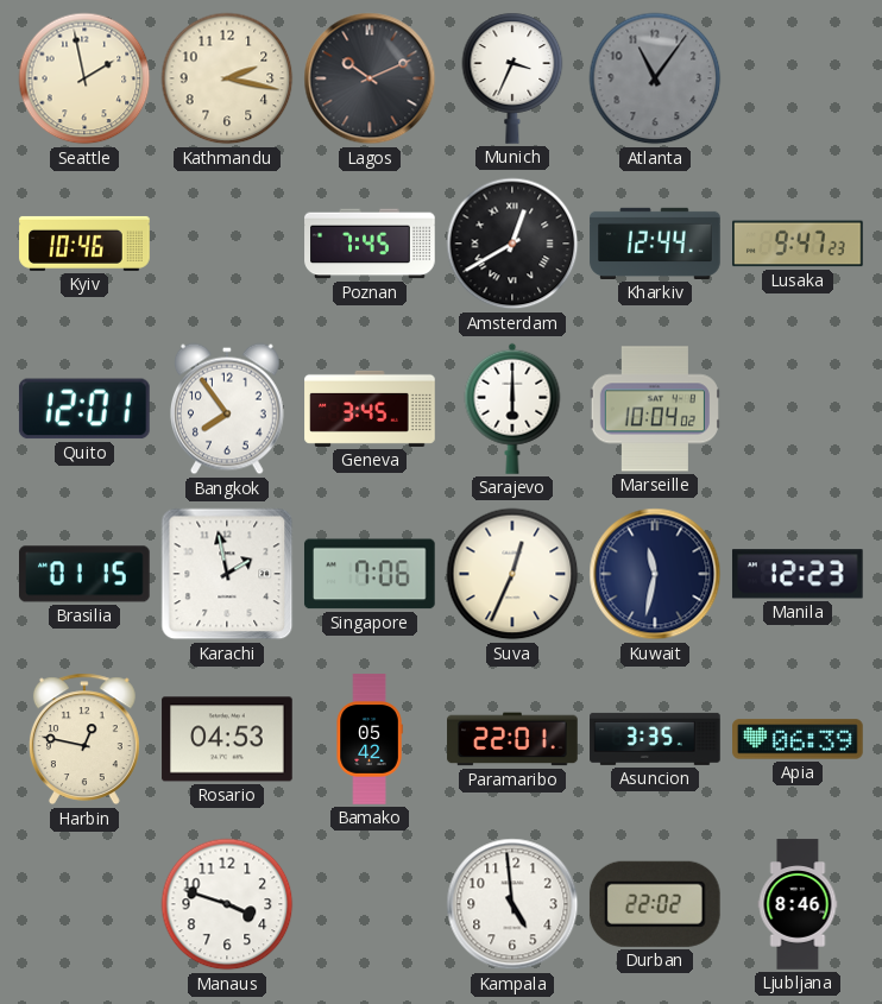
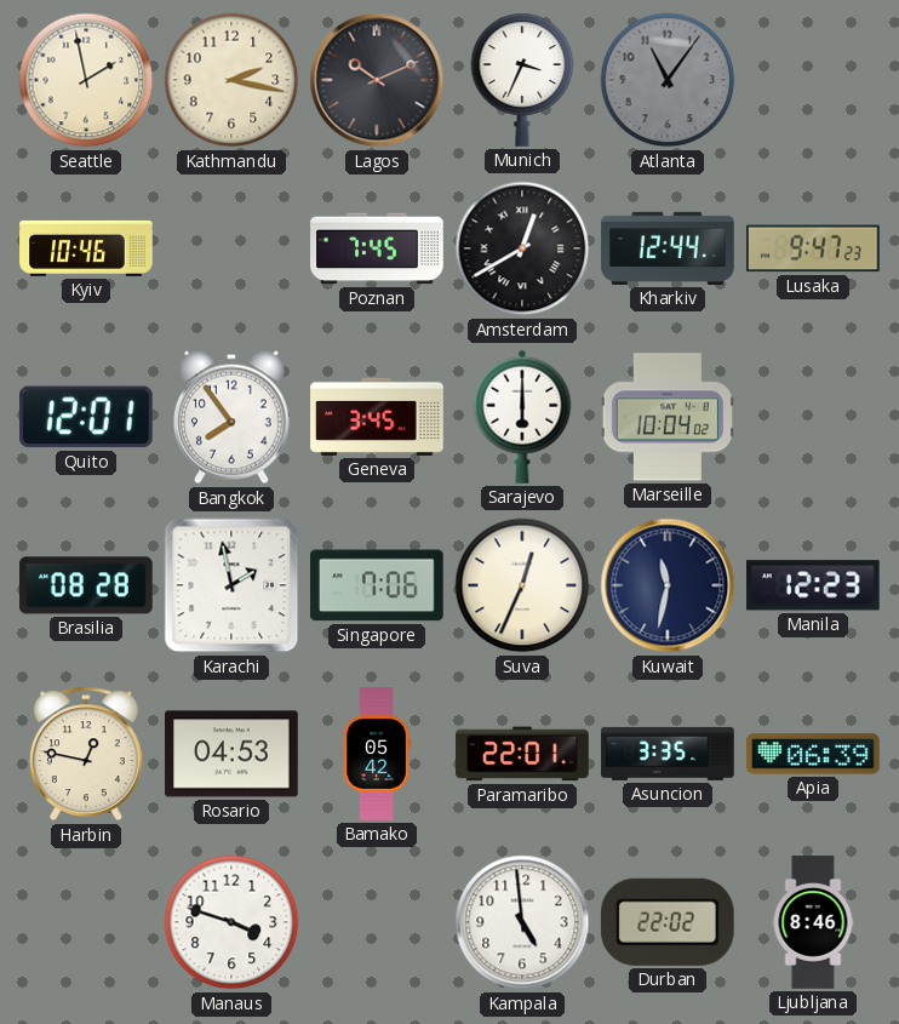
Brasilia: 01:15 -> 08:28 (86, 585)
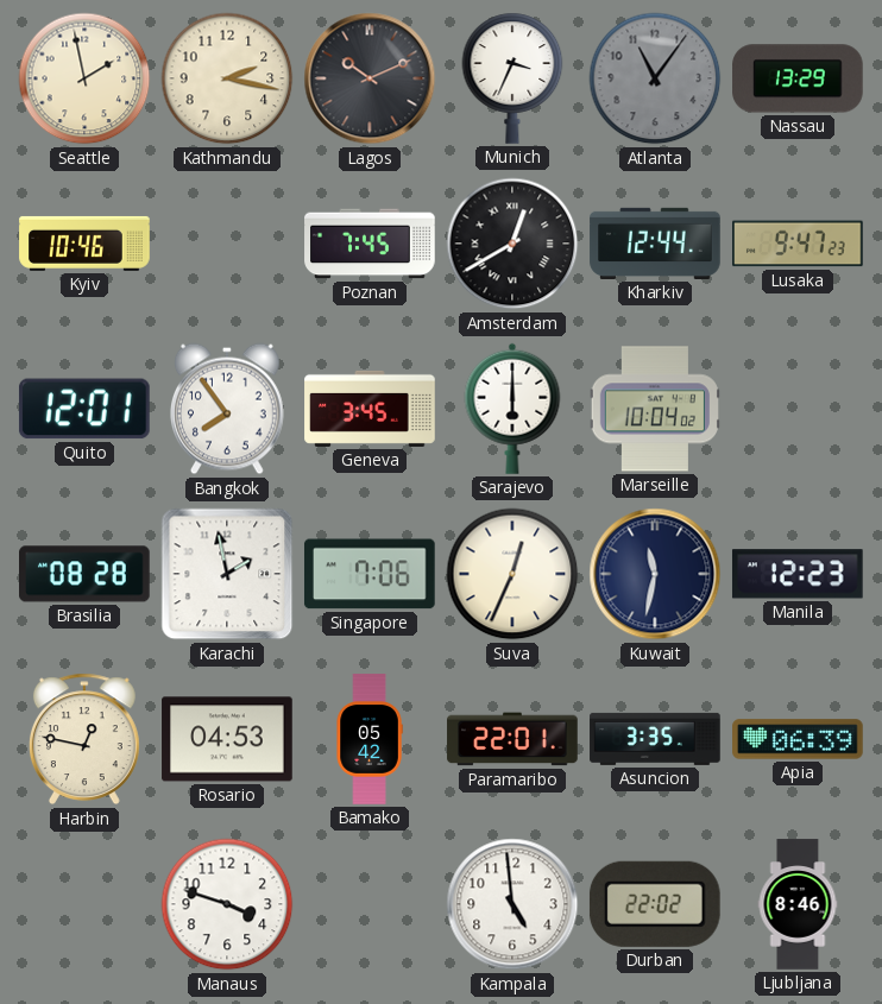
Nassau: none -> 13:29 (798, 78)
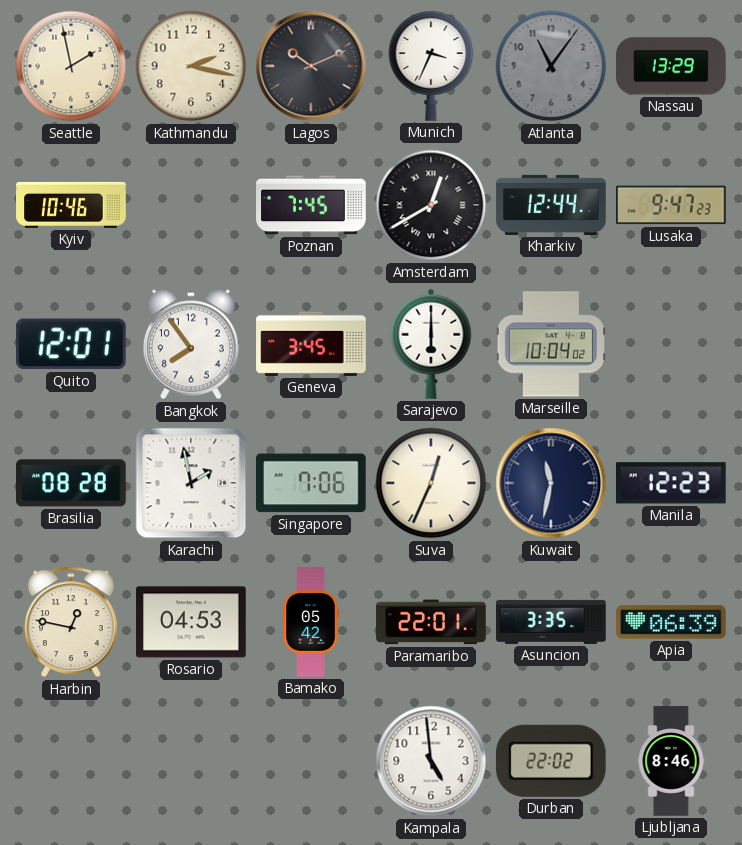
Manaus: 3:48 -> none (227, 904)
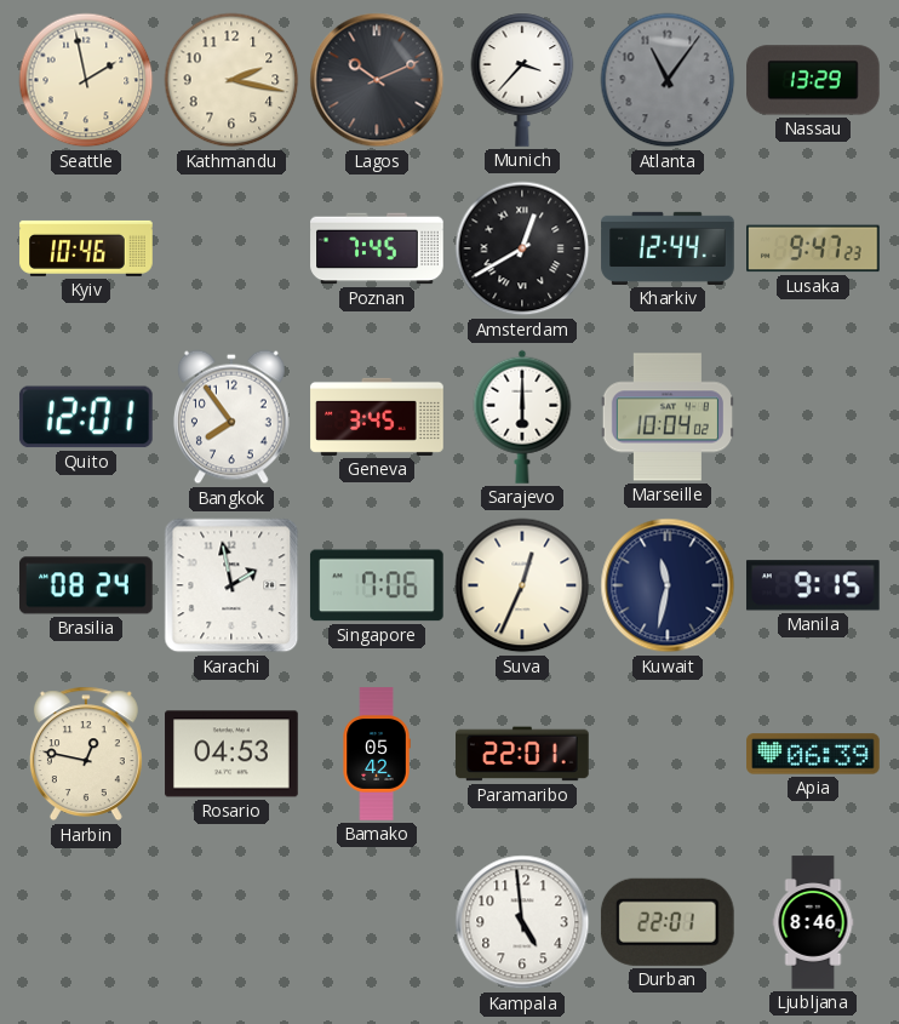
Munich: 3:34 -> 3:37 (522, 80)
Brasilia: 08:28 -> 08:24 (86, 585)
Manila: 12:23 -> 9:15 (813, 585)
Asuncion: 3:35 -> none (551, 622)
Durban: 22:02 -> 22:01 (668, 922)
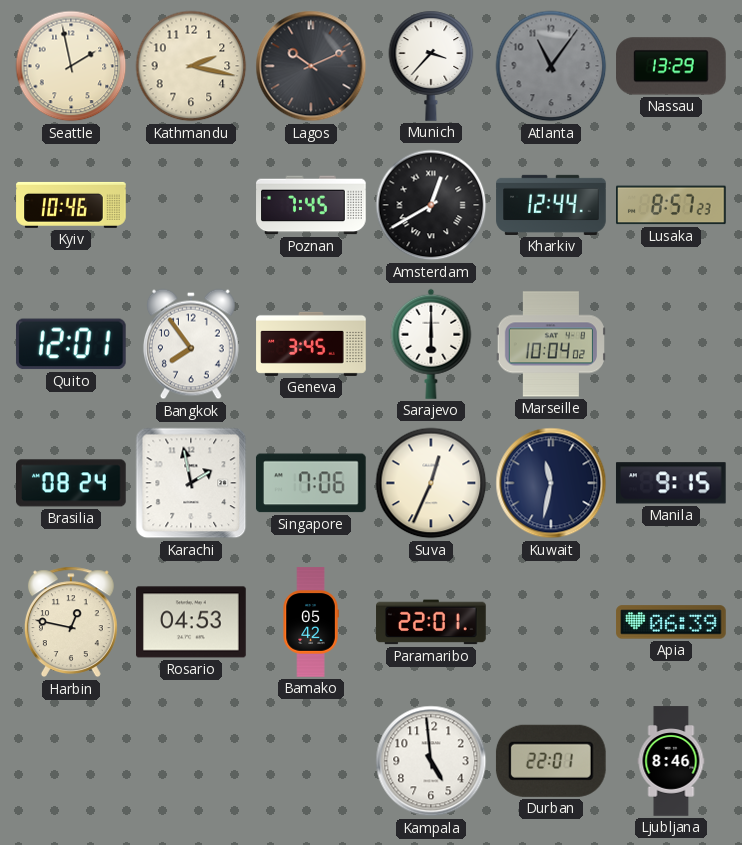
Lusaka: 9:47 -> 8:57 (672, 205)
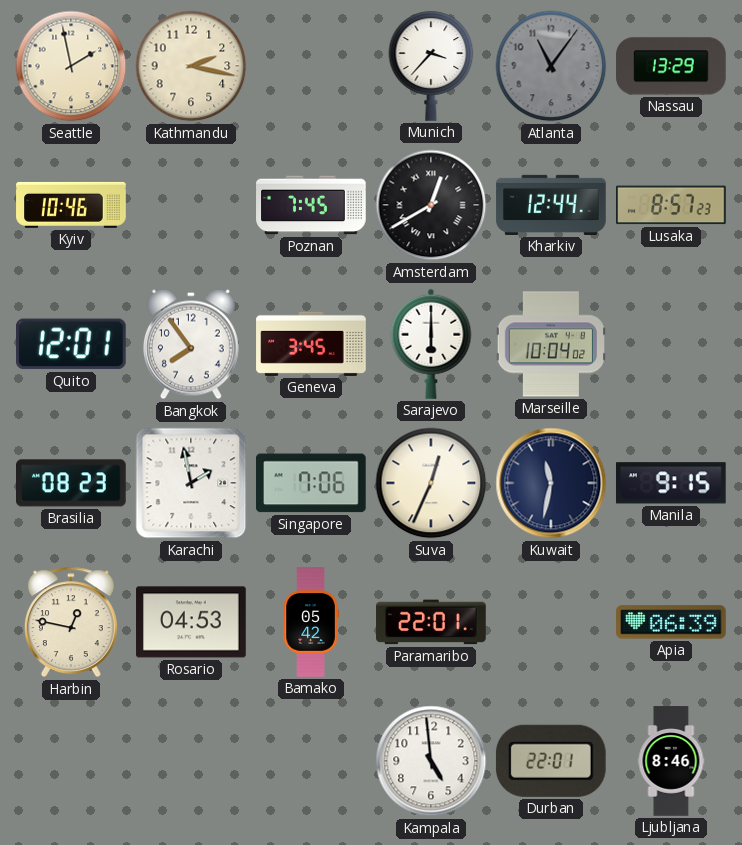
Lagos: 10:11 -> none (311, 66)
Brasilia: 08:24 -> 08:23 (71, 483)
